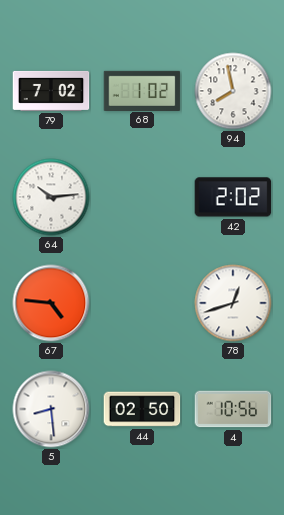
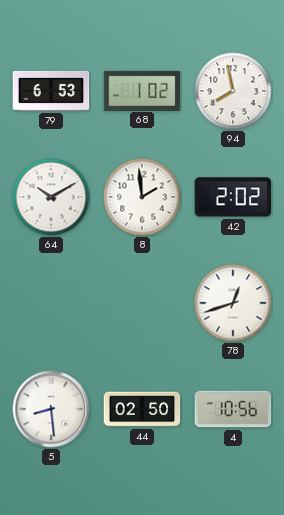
79: 7:02 -> 6:53 (51, 91)
64: 10:14 -> 10:10 (51, 197)
8: none -> 1:59 (142, 197)
67: 4:46 -> none (51, 303)
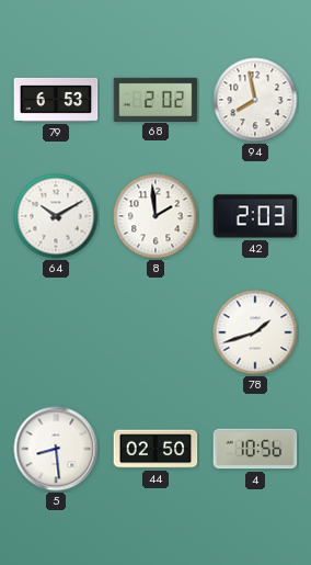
68: 1:02 -> 2:02 (155, 99)
42: 2:02 -> 2:03 (255, 216)
78: 12:42 -> 1:42 (255, 332)
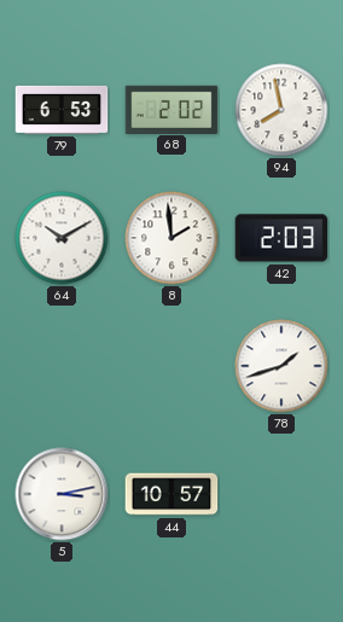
5: 8:29 -> 3:13 (62, 494)
44: 02:50 -> 10:57 (171, 494)
4: 10:56 -> none (255, 449)
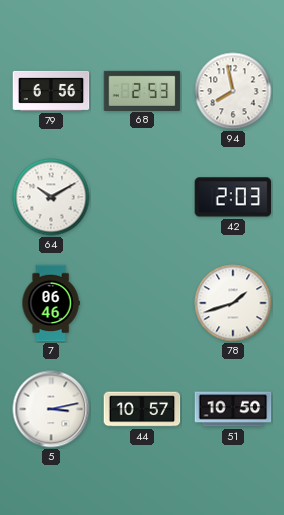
79: 6:53 -> 6:56 (51, 91)
68: 2:02 -> 2:53 (142, 90)
8: 1:59 -> none (171, 238)
7: none -> 06:46 (51, 303)
51: none -> 10:50 (233, 409)
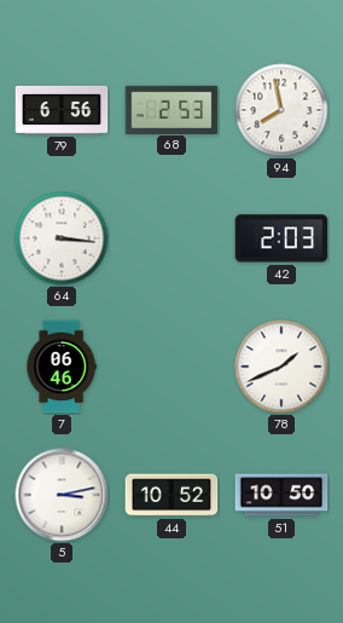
64: 10:10 -> 3:16 (62, 238)
78: 1:42 -> 1:41 (281, 367)
44: 10:57 -> 10:52 (171, 495)
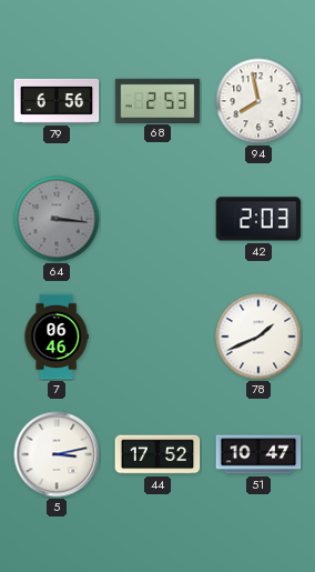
64 dial: white -> grey (57, 219)
44: 10:52 -> 17:52 (157, 454)
51: 10:50 -> 10:47 (258, 454)
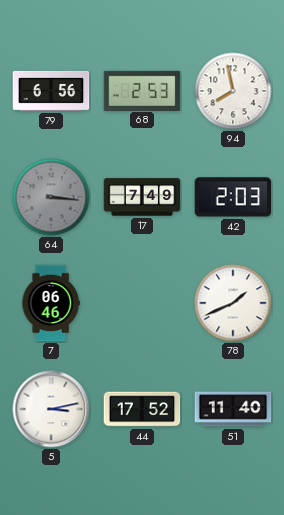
17: none -> 7:49 (142, 197)
51: 10:47 -> 11:40 (233, 409)
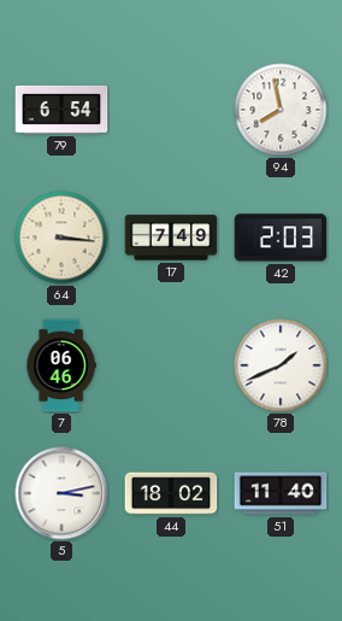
79: 6:56 -> 6:54 (61, 110)
68: 2:53 -> none (142, 90)
64 dial: grey -> cream (61, 238)
44: 17:52 -> 18:02 (171, 493)
